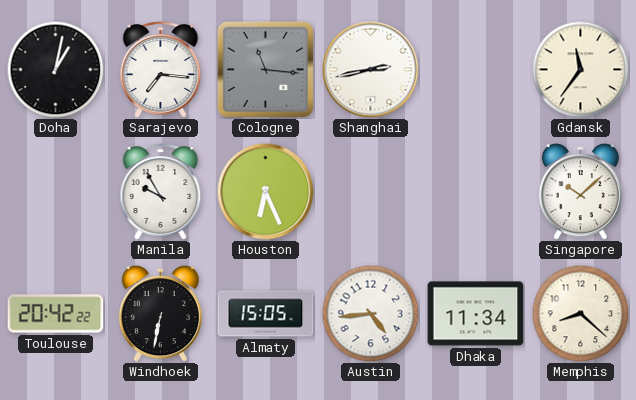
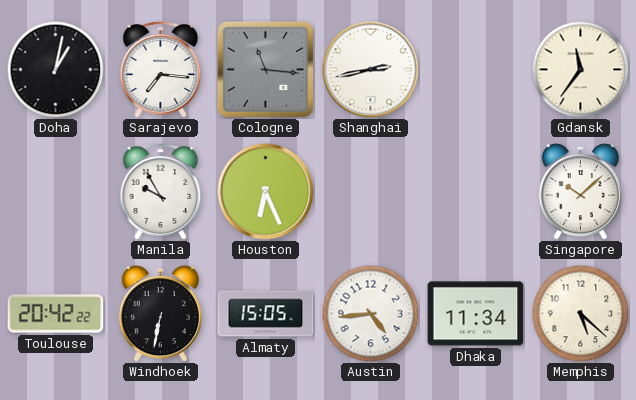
Memphis: 8:22 -> 5:22 (580, 313)
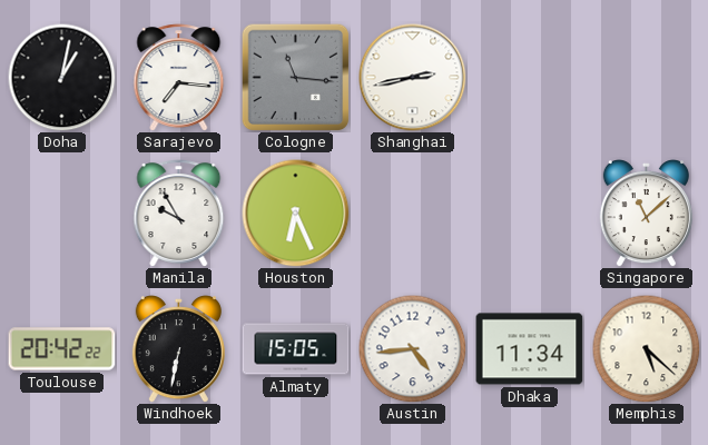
Gdansk: 11:36 -> none (580, 69)
Singapore: 10:08 -> 11:08 (646, 214)
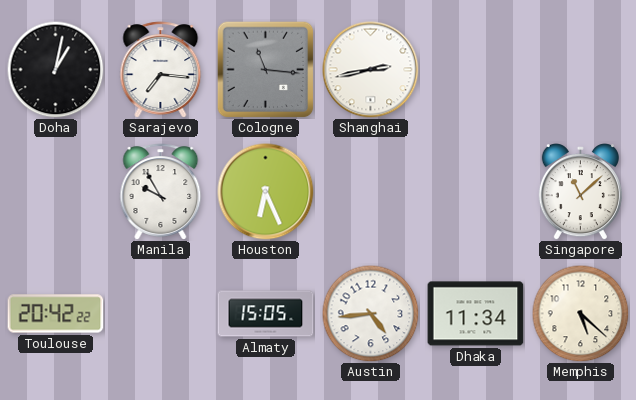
Windhoek: 6:32 -> none (178, 349)
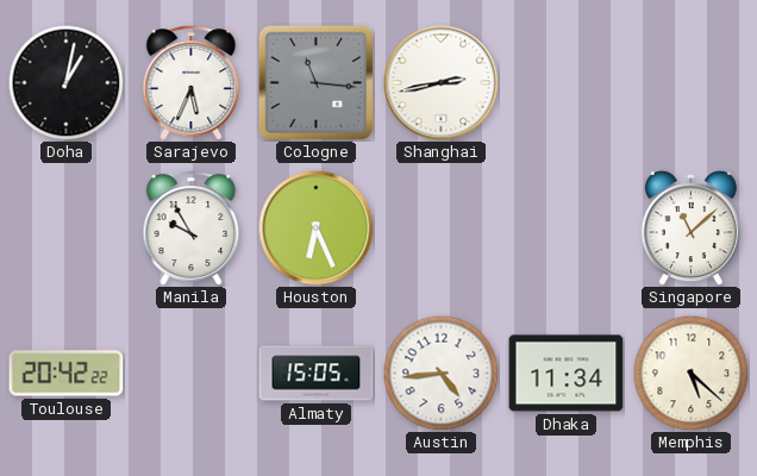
Sarajevo: 7:16 -> 5:34 (192, 83)
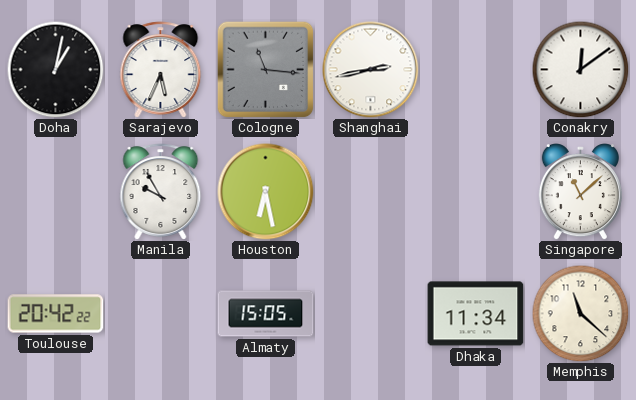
Conakry: none -> 12:09 (580, 69)
Houston: 6:26 -> 6:28 (266, 192)
Austin: 4:44 -> none (440, 372)
Memphis: 5:22 -> 11:22 (580, 313)
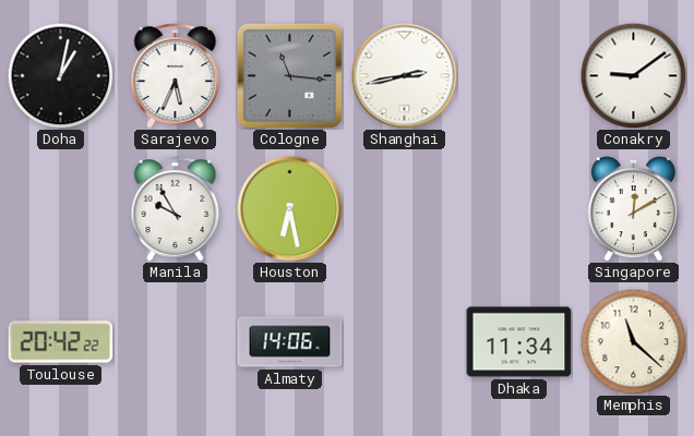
Conakry: 12:09 -> 9:09 (633, 75)
Singapore: 11:08 -> 12:10 (633, 209)
Almaty: 15:05 -> 14:06 (290, 342)
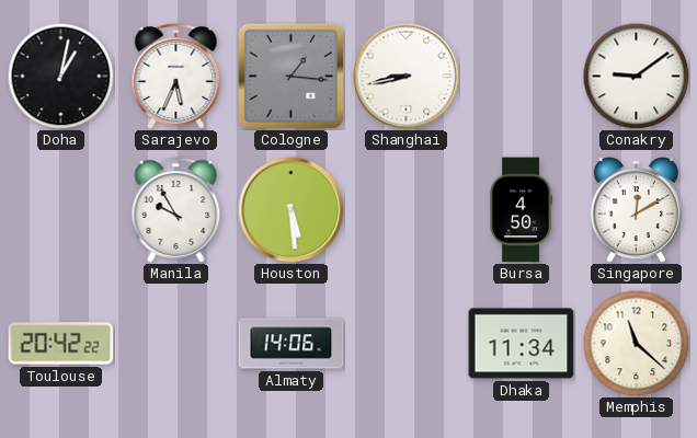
Cologne: 11:16 -> 1:16 (290, 76)
Shanghai: 2:43 -> 8:43 (407, 77)
Houston: 6:28 -> 5:29 (292, 210)
Bursa: none -> 4:50 (521, 210)
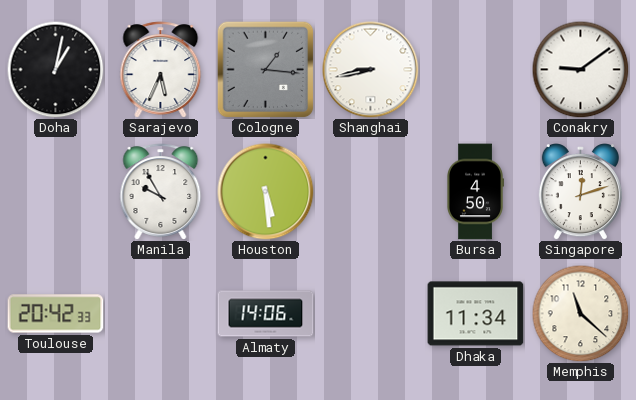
Singapore: 12:10 -> 12:12 (580, 192)
Toulouse: 20:42:22 -> 20:42:33 (56, 314)
